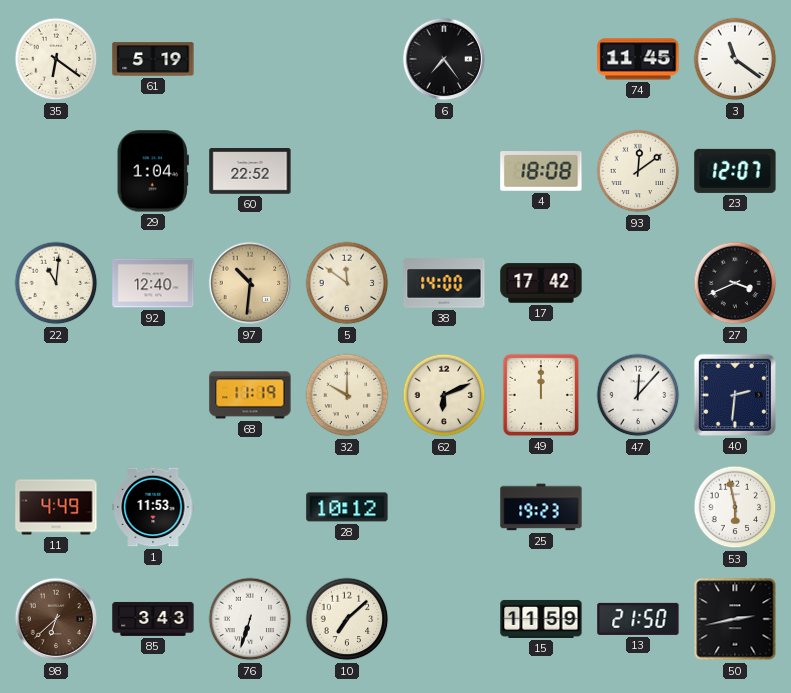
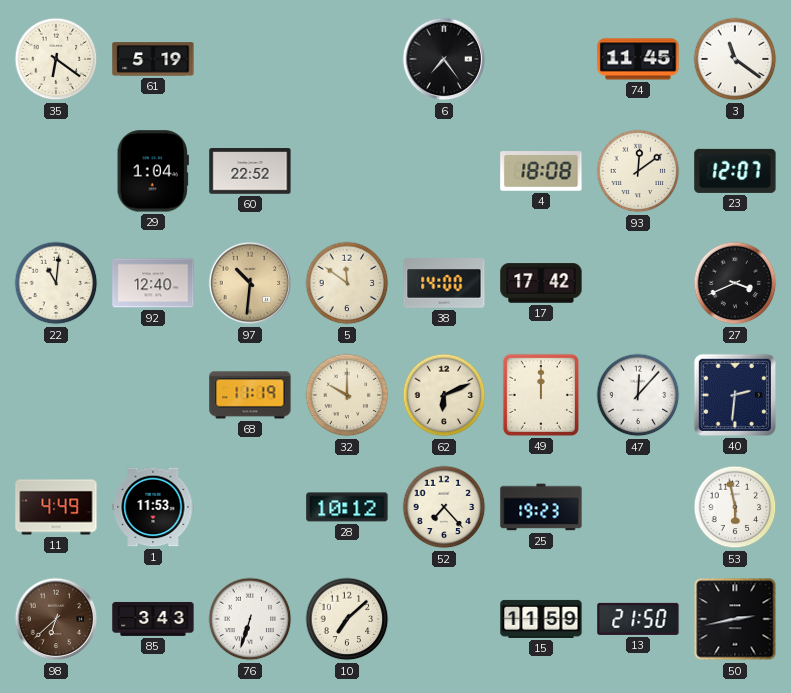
52: none -> 7:23 (444, 507)
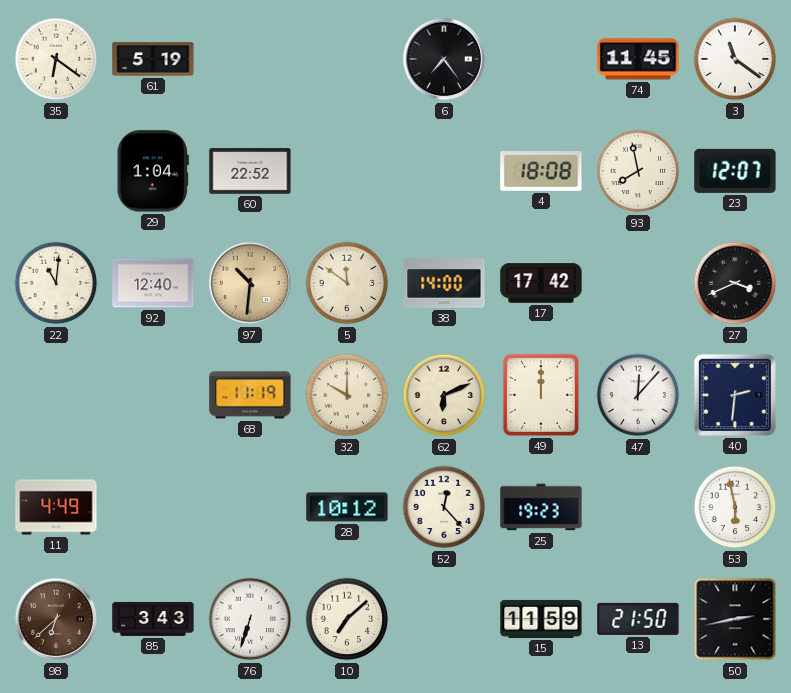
93: 12:09 -> 7:58 (638, 171)
1: 11:53 -> none (153, 507)
52: 7:23 -> 12:23 (444, 507)
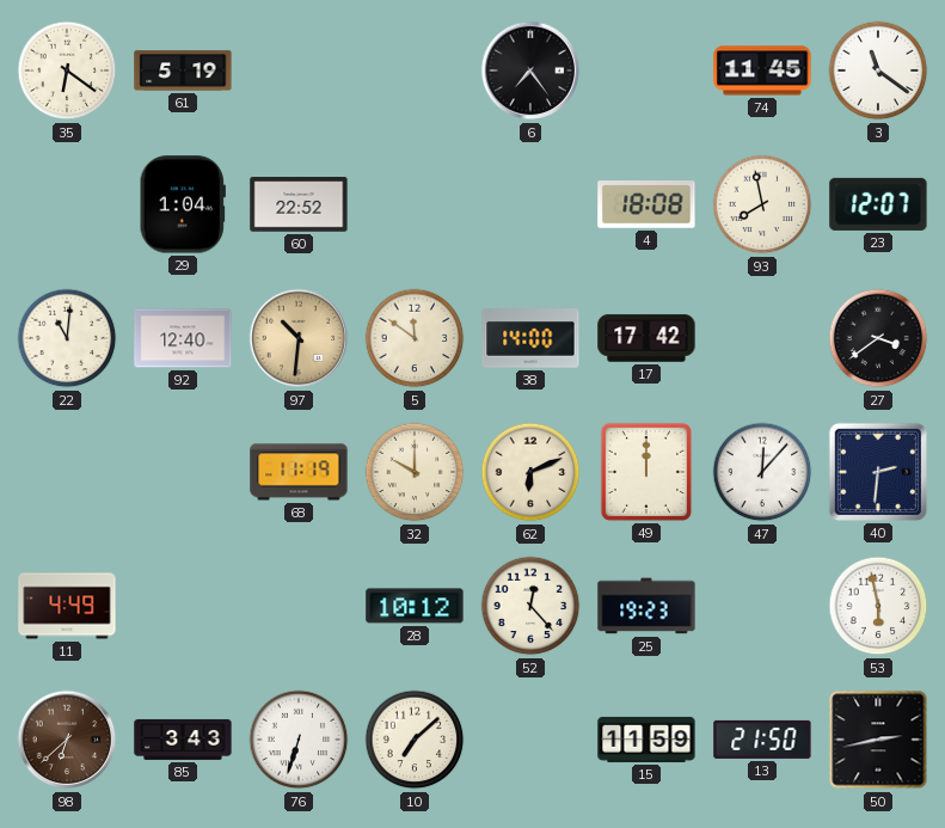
27: 3:41 -> 3:39 (878, 338)
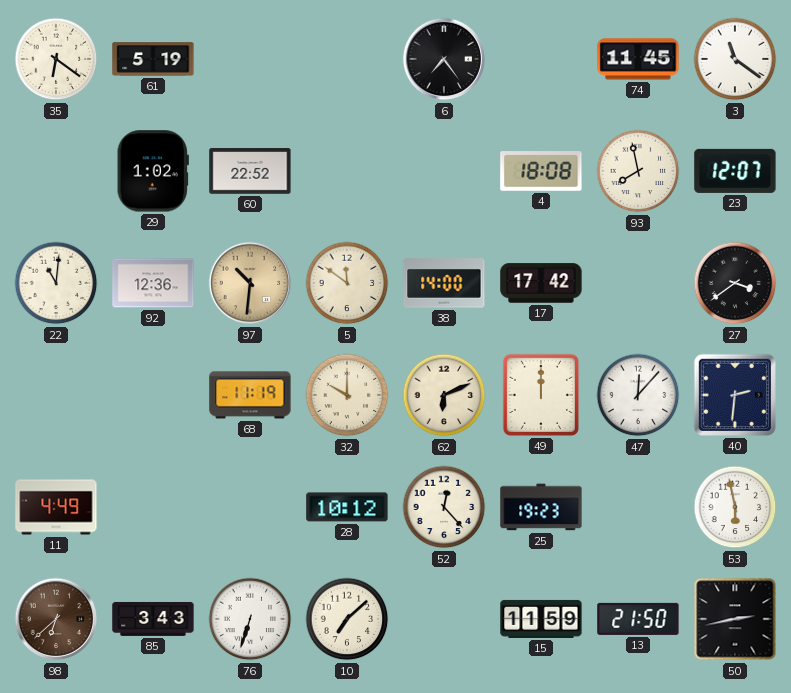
29: 1:04 -> 1:02 (153, 171)
92: 12:40 -> 12:36 (153, 283)
